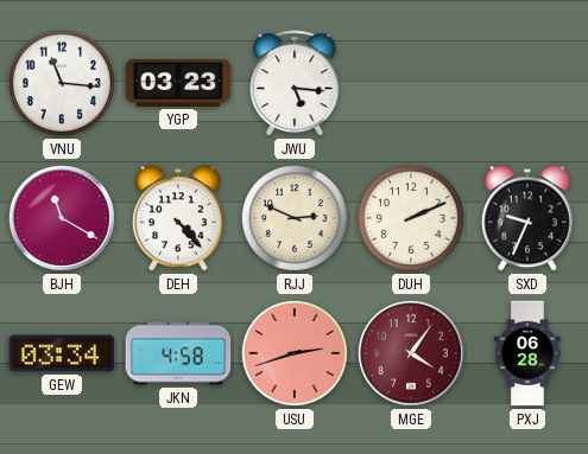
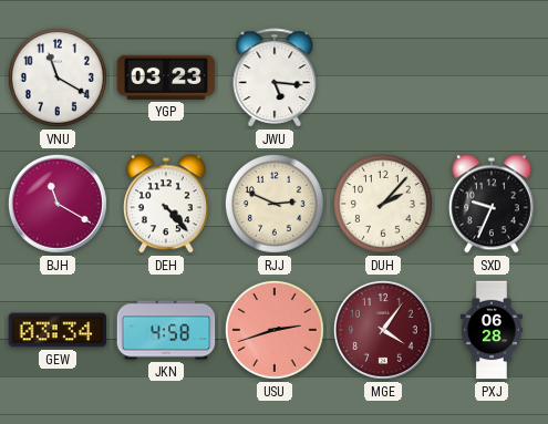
VNU: 11:16 -> 11:20 (58, 77)
DUH: 2:11 -> 2:07 (383, 204)
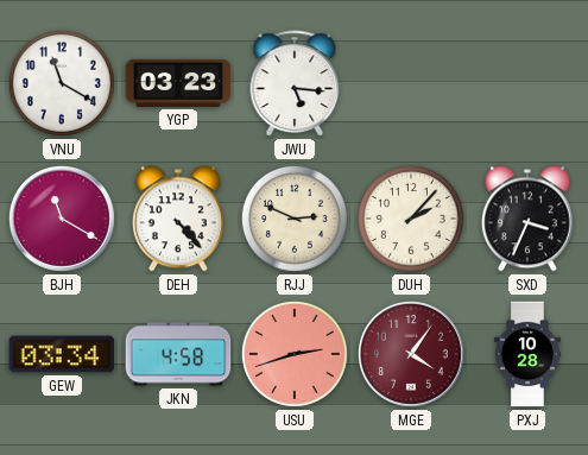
SXD: 9:34 -> 3:34 (527, 219)
PXJ: 06:28 -> 10:28 (527, 354)
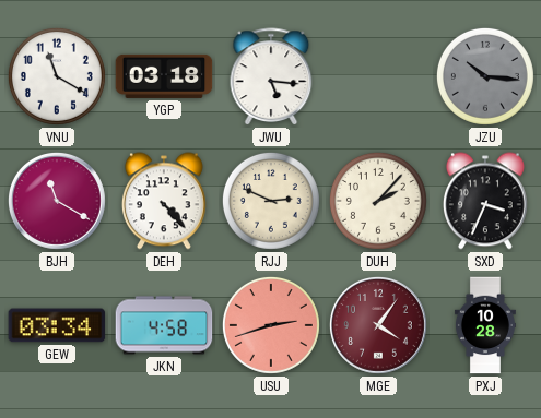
YGP: 03:23 -> 03:18 (164, 76)
JZU: none -> 10:16 (485, 76)
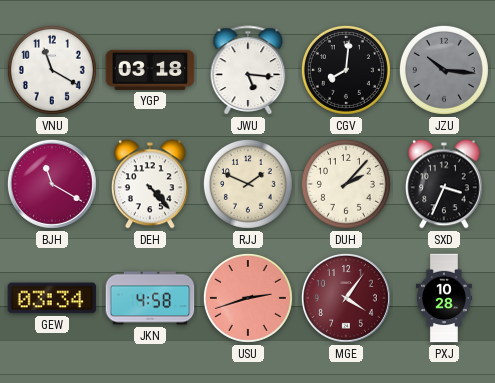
CGV: none -> 8:01 (346, 70)
RJJ: 2:49 -> 1:49 (248, 184)
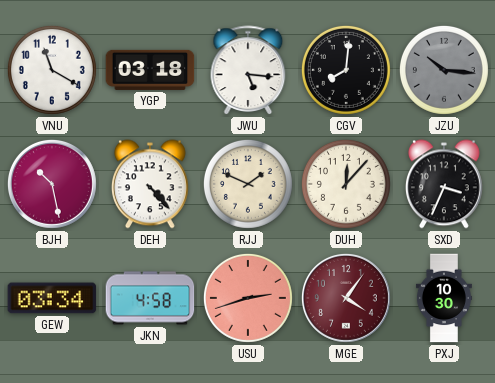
BJH: 11:20 -> 10:28 (52, 184)
DUH: 2:07 -> 12:07 (346, 184)
PXJ: 10:28 -> 10:30 (444, 298)
